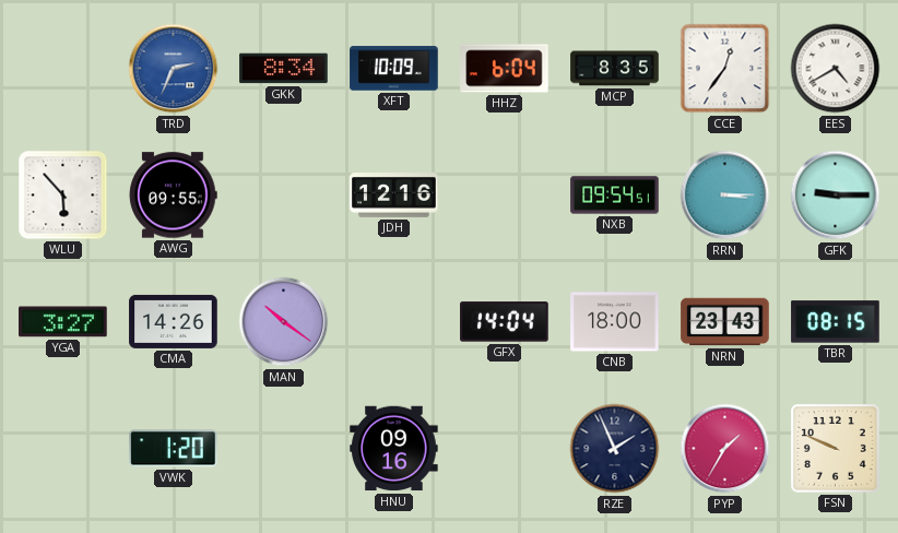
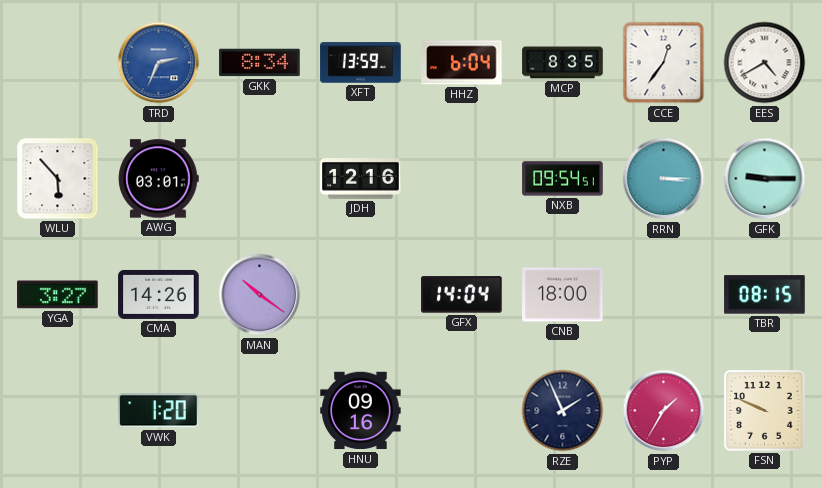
XFT: 10:09 -> 13:59 (361, 63)
AWG: 09:55 -> 03:01 (158, 179)
NRN: 23:43 -> none (725, 322)
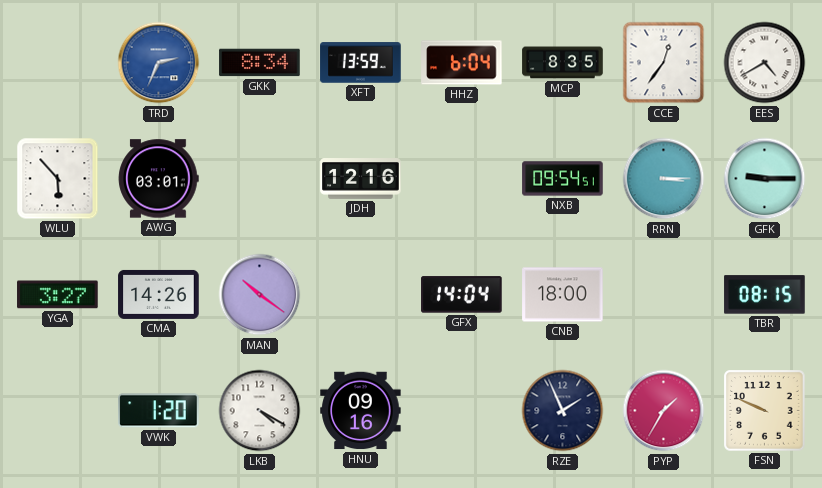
LKB: none -> 4:20 (260, 411)
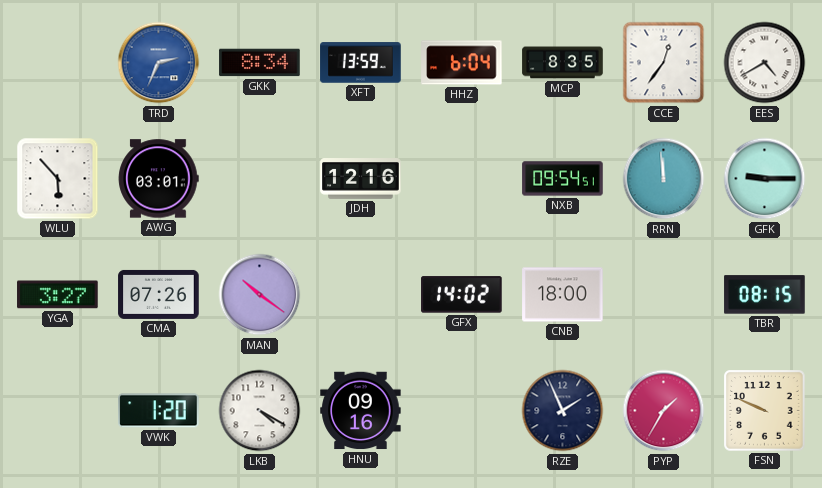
RRN: 3:15 -> 11:59 (664, 179)
CMA: 14:26 -> 07:26 (159, 294)
GFX: 14:04 -> 14:02 (462, 295)
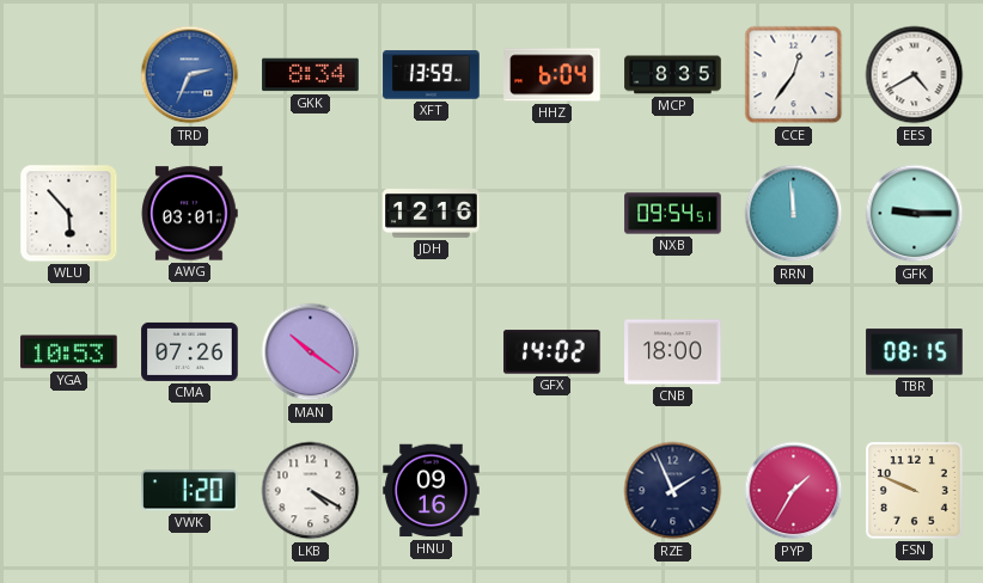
YGA: 3:27 -> 10:53 (69, 352)
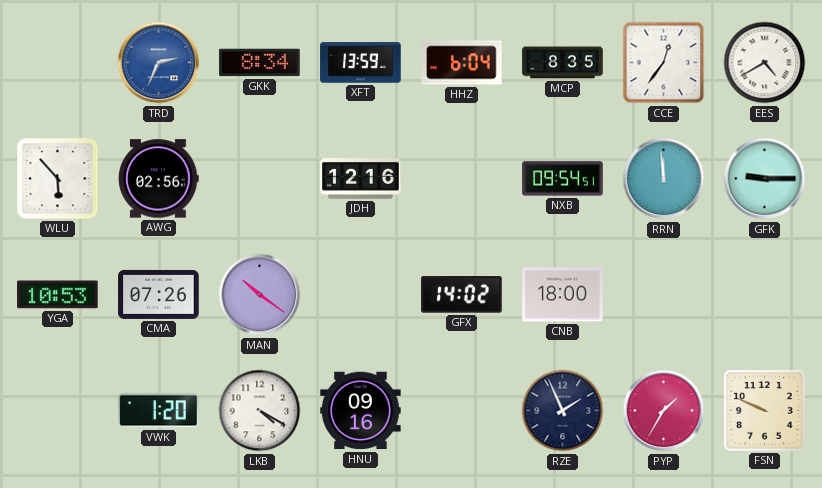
AWG: 03:01 -> 02:56 (158, 179)
TBR: 08:15 -> none (915, 352)
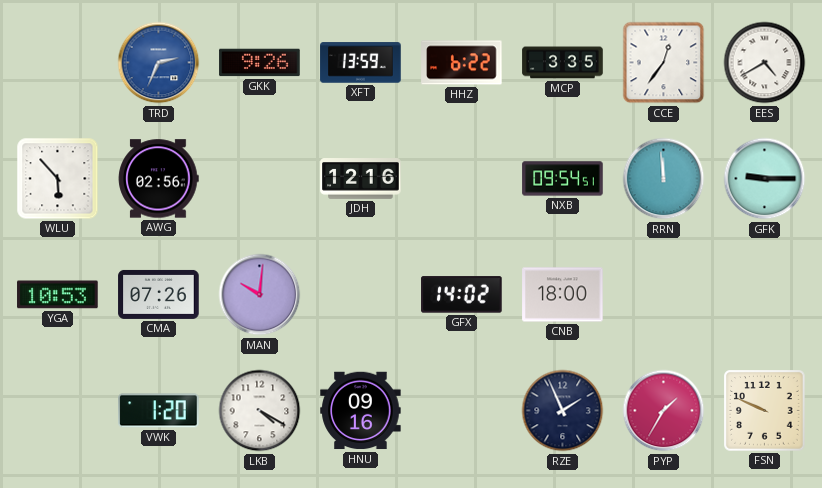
GKK: 8:34 -> 9:26 (260, 63)
HHZ: 6:04 -> 6:22 (462, 63)
MCP: 8:35 -> 3:35 (563, 63)
MAN: 10:21 -> 10:01 (260, 295)
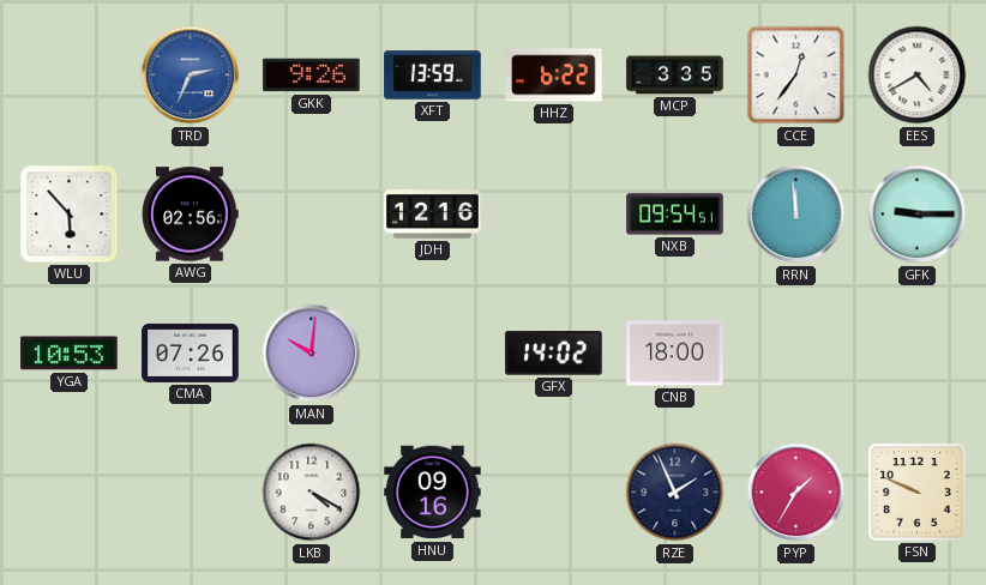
VWK: 1:20 -> none (159, 411)
